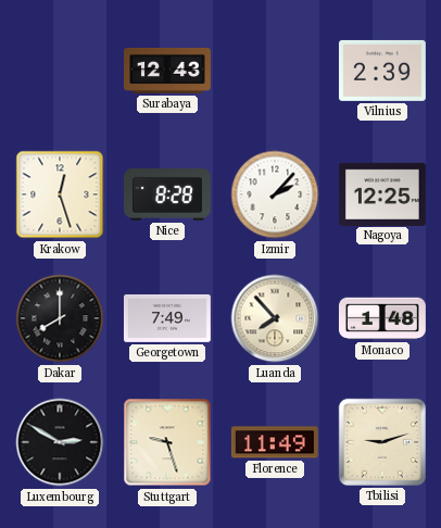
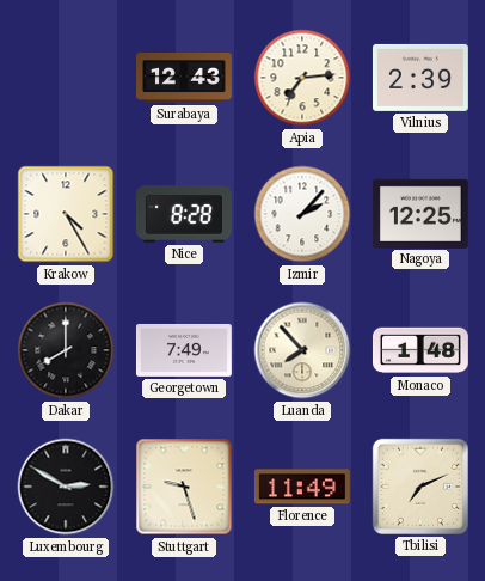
Apia: none -> 7:14 (302, 78)
Krakow: 12:27 -> 4:25 (66, 214)
Tbilisi: 9:12 -> 7:11 (420, 487)
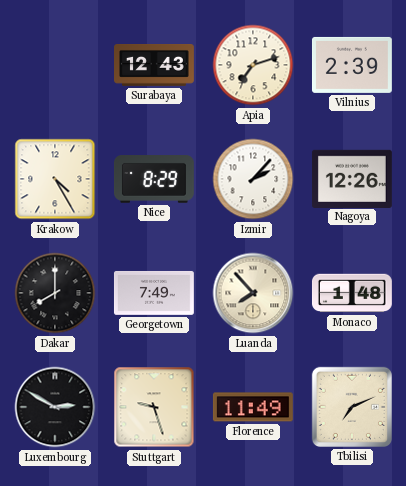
Apia: 7:14 -> 7:12 (253, 65)
Nice: 8:28 -> 8:29 (154, 179)
Nagoya: 12:25 -> 12:26 (352, 178)
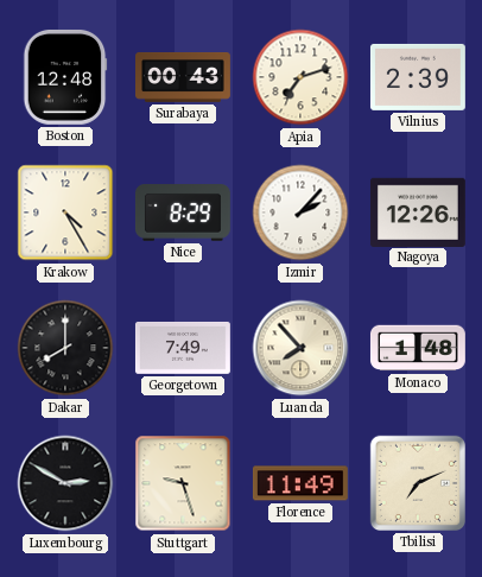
Boston: none -> 12:48 (65, 77)
Surabaya: 12:43 -> 00:43 (184, 78)
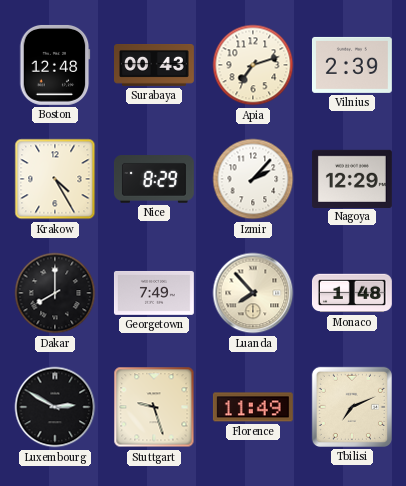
Nagoya: 12:26 -> 12:29 (352, 178)
